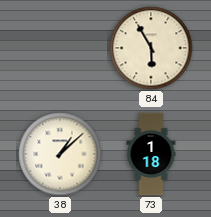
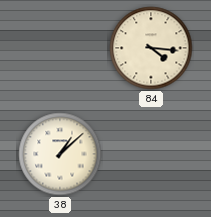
84: 5:55 -> 4:16 (151, 48)
73: 1:18 -> none (151, 154)
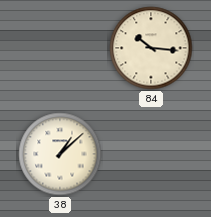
84: 4:16 -> 10:16 (151, 48)
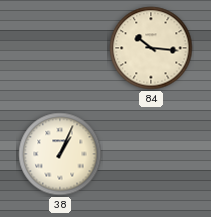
38: 1:08 -> 1:04 (60, 154)
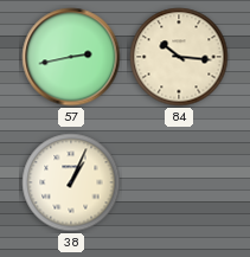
57: none -> 2:43 (71, 57)
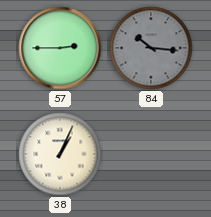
57: 2:43 -> 2:45 (60, 48)
84 dial: cream -> grey (151, 48)
